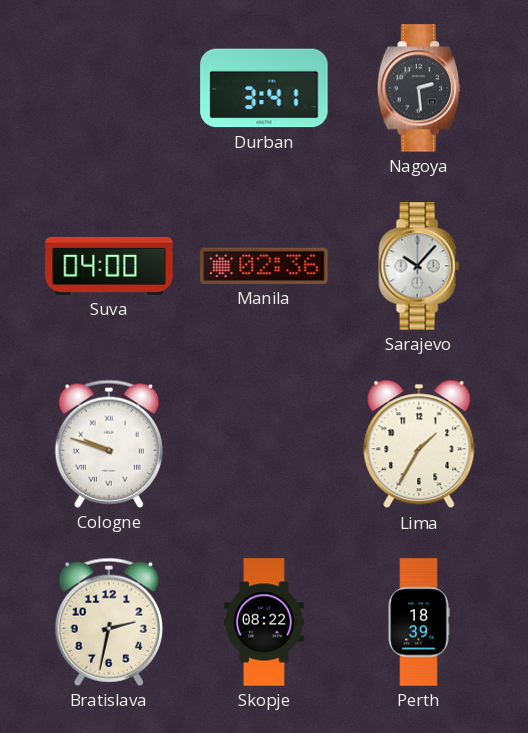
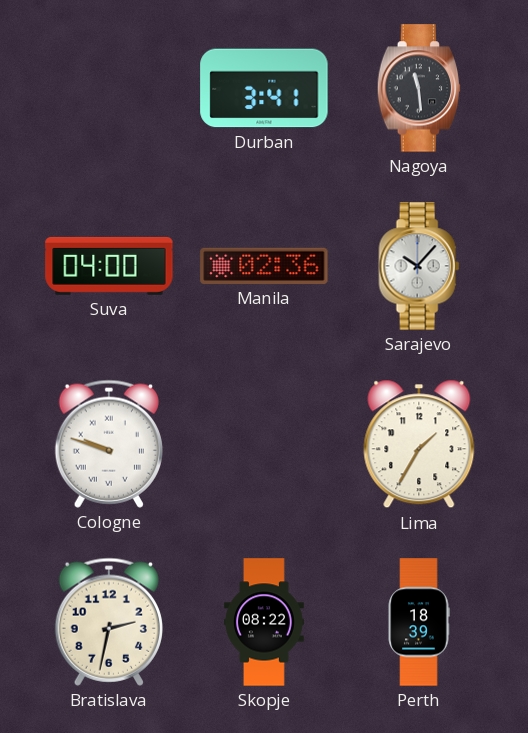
Nagoya: 2:29 -> 11:29 (419, 88)
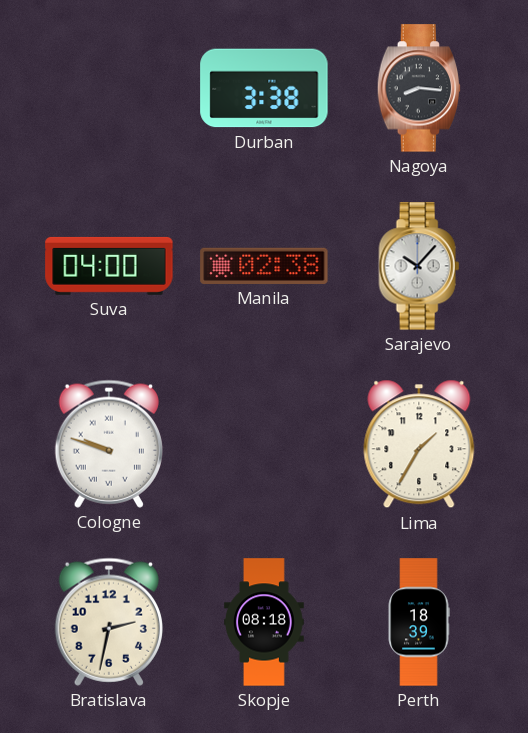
Durban: 3:41 -> 3:38 (264, 88)
Nagoya: 11:29 -> 8:16 (419, 88)
Manila: 02:36 -> 02:38 (264, 266)
Skopje: 08:22 -> 08:18 (265, 622)
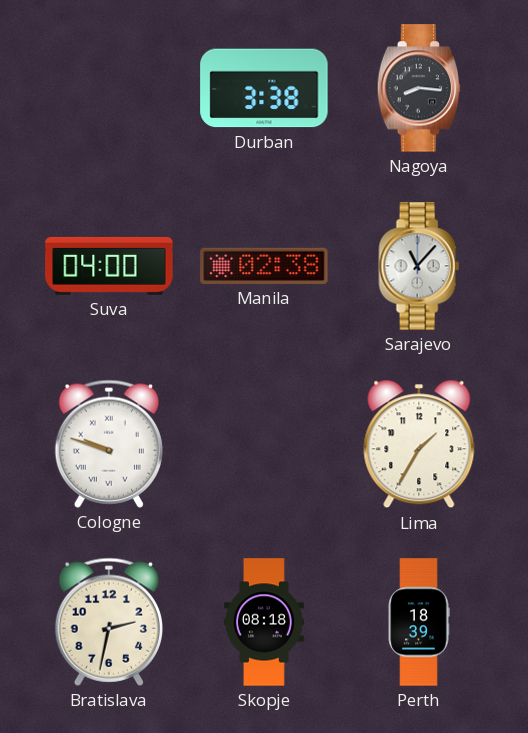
Sarajevo: 10:07 -> 11:07 (419, 266)
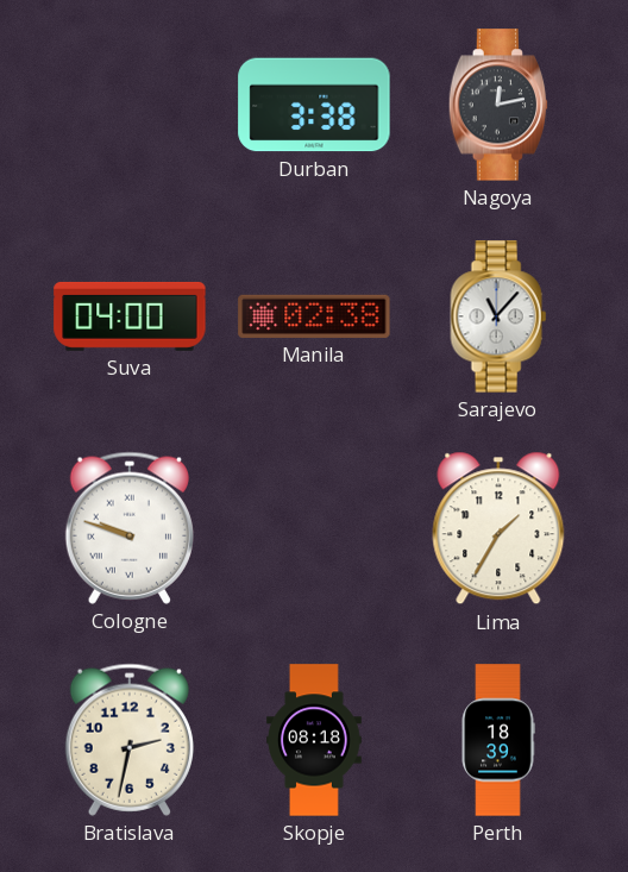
Nagoya: 8:16 -> 12:13 (498, 105)
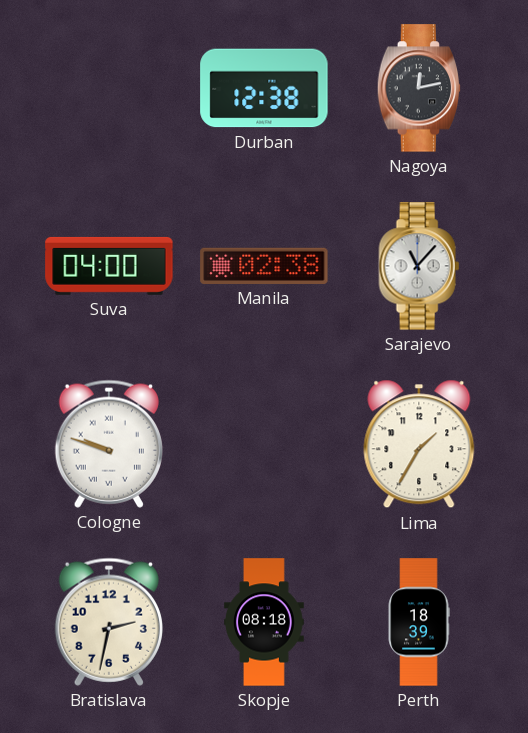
Durban: 3:38 -> 12:38 (264, 88)
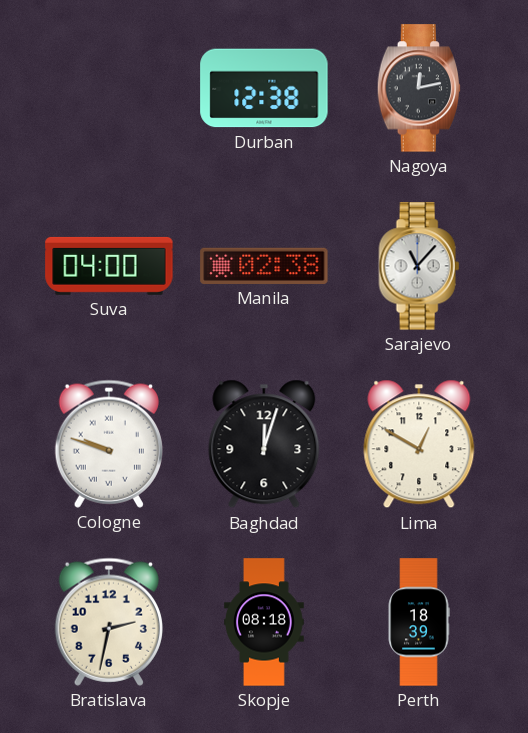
Baghdad: none -> 12:03 (264, 444)
Lima: 1:35 -> 12:50 (419, 444)
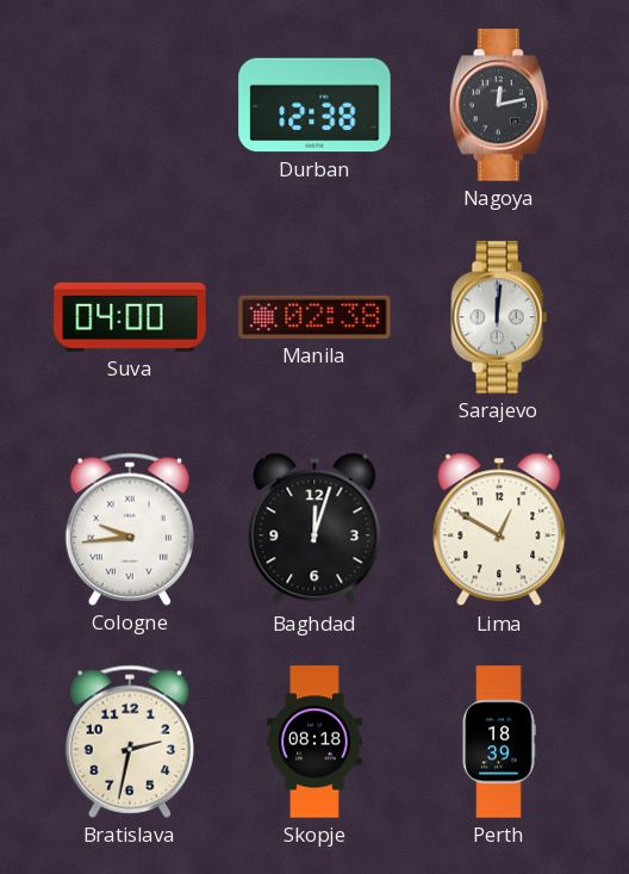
Sarajevo: 11:07 -> 12:01 (499, 317)
Cologne: 9:48 -> 9:44 (130, 529)
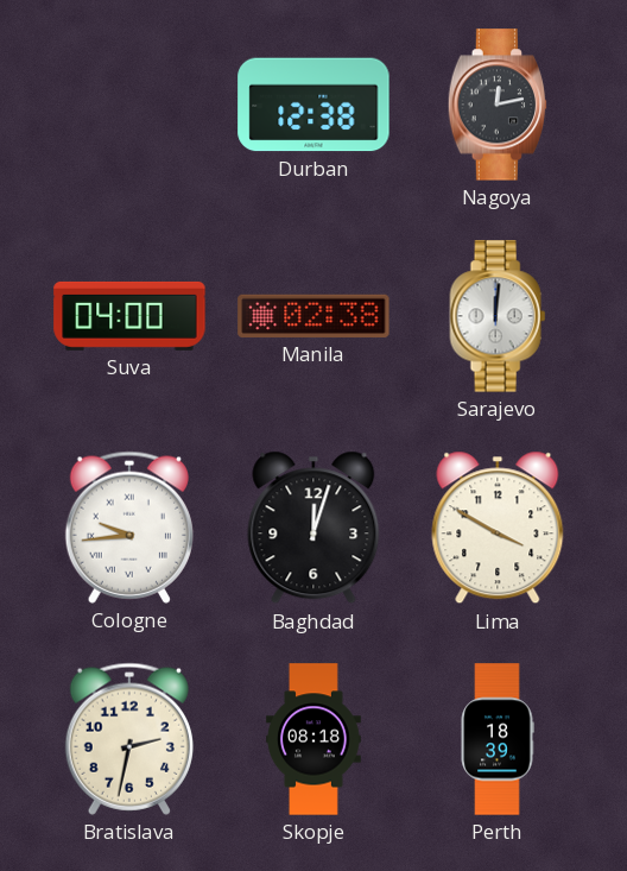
Lima: 12:50 -> 3:50 (498, 528)
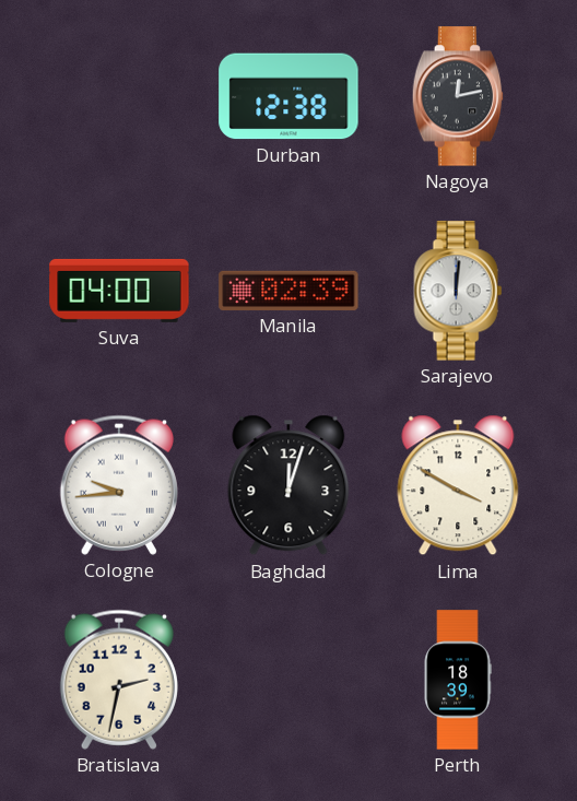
Manila: 02:38 -> 02:39 (288, 291)
Skopje: 08:18 -> none (315, 739)
